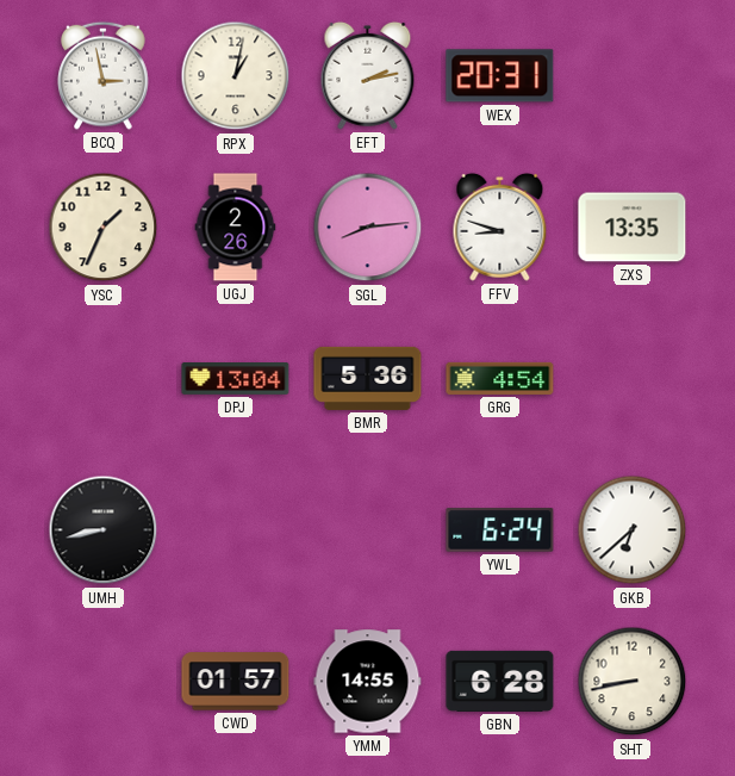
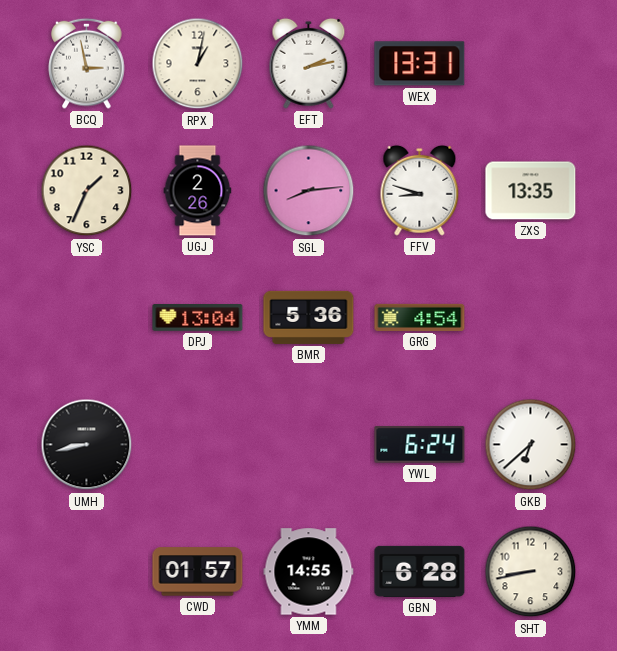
WEX: 20:31 -> 13:31 (420, 64)
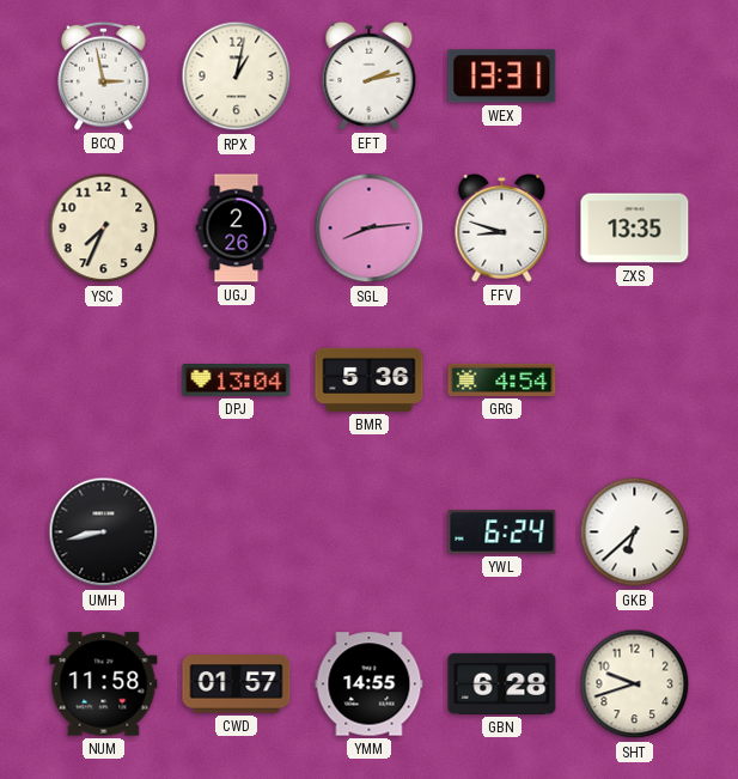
YSC: 1:34 -> 7:34 (104, 229)
NUM: none -> 11:58 (104, 684)
SHT: 8:43 -> 9:42 (635, 684)
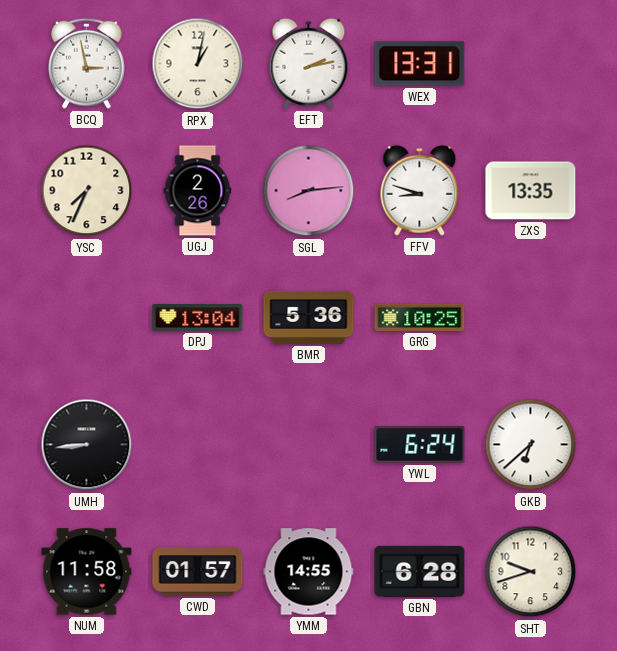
GRG: 4:54 -> 10:25 (420, 317)
UMH: 8:43 -> 8:44 (87, 445)
